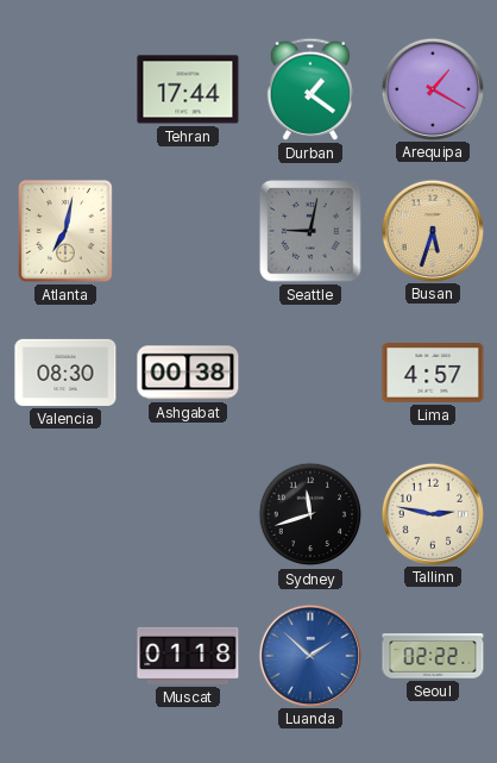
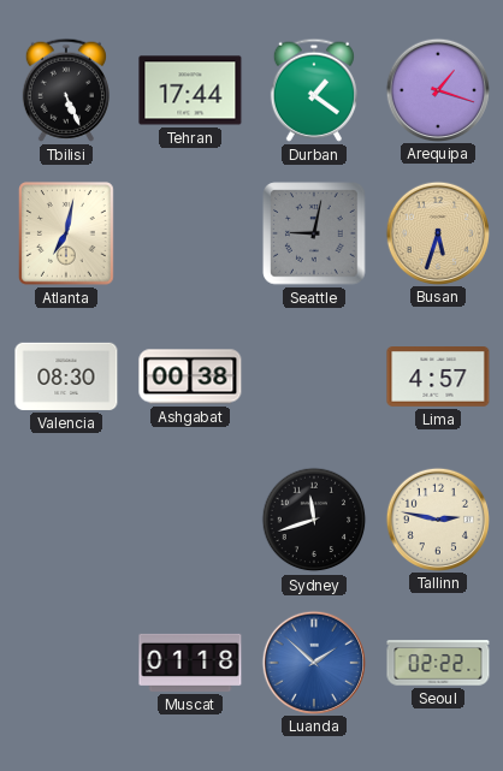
Tbilisi: none -> 5:26 (66, 90)
Arequipa: 1:20 -> 1:18 (437, 89)
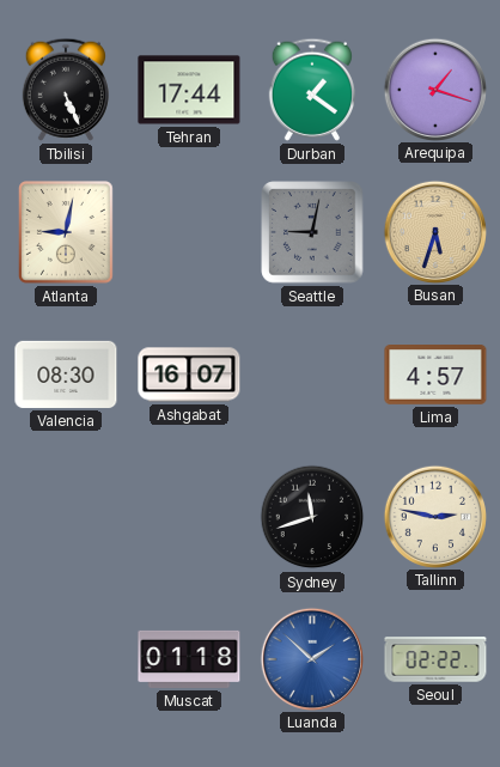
Atlanta: 7:02 -> 9:02 (67, 233)
Ashgabat: 00:38 -> 16:07 (189, 375)
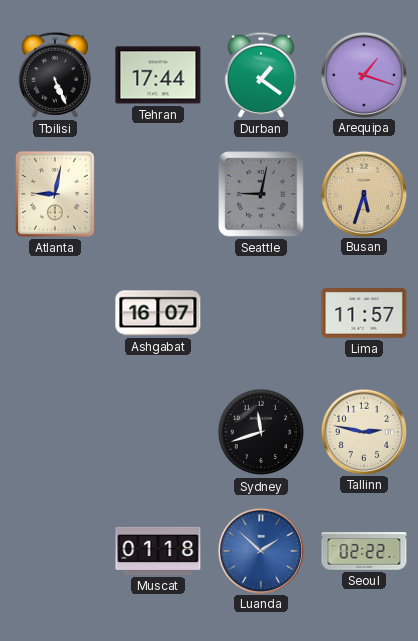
Valencia: 08:30 -> none (66, 375)
Lima: 4:57 -> 11:57 (364, 314)
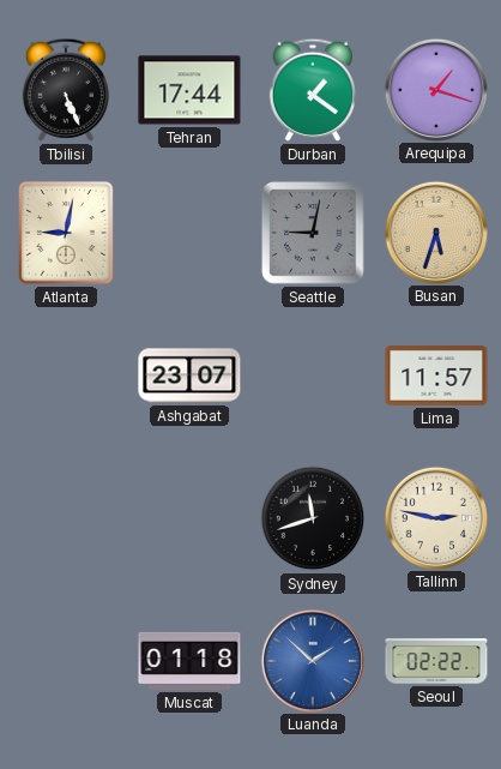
Ashgabat: 16:07 -> 23:07 (189, 376)
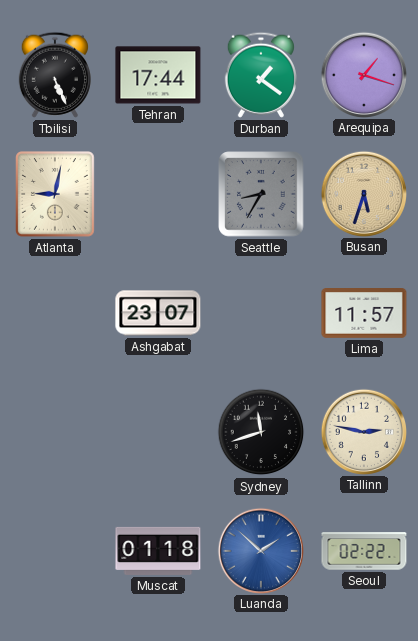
Seattle: 9:02 -> 8:35 (261, 194)
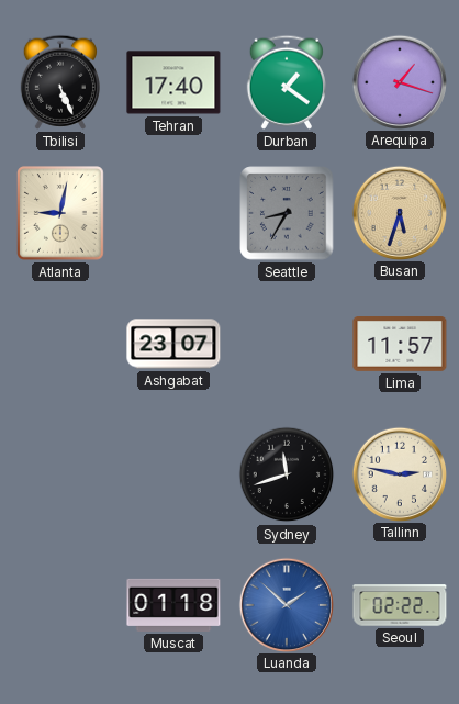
Tehran: 17:44 -> 17:40 (173, 82)
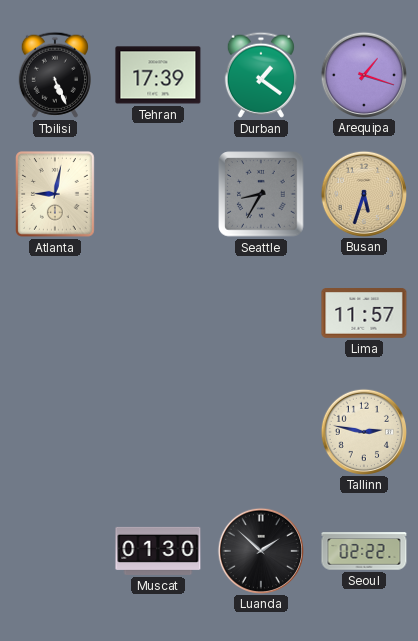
Tehran: 17:40 -> 17:39 (158, 75)
Ashgabat: 23:07 -> none (173, 344)
Sydney: 11:42 -> none (287, 474)
Muscat: 01:18 -> 01:30 (158, 551)
Luanda dial: blue -> black (260, 550)
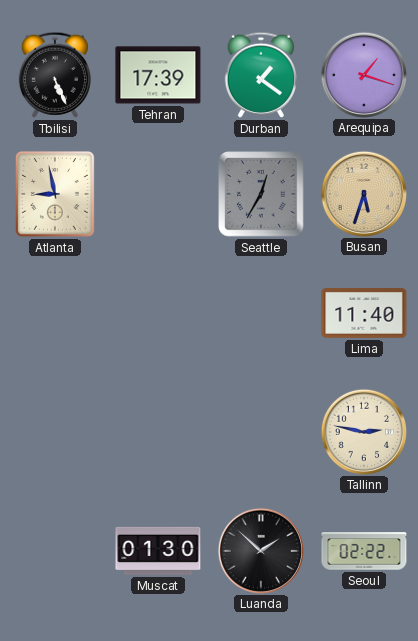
Atlanta: 9:02 -> 8:58 (56, 195)
Seattle: 8:35 -> 12:35 (261, 194)
Lima: 11:57 -> 11:40 (364, 314)
